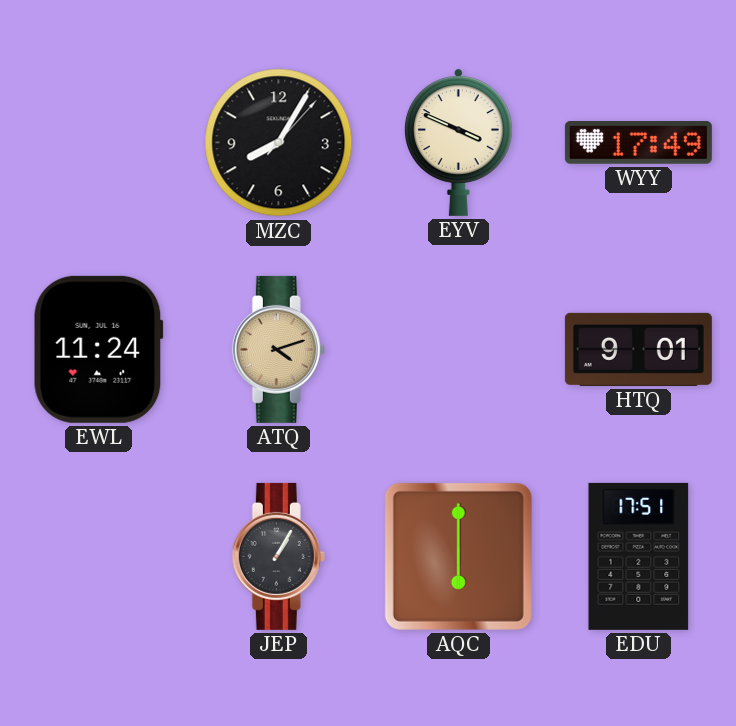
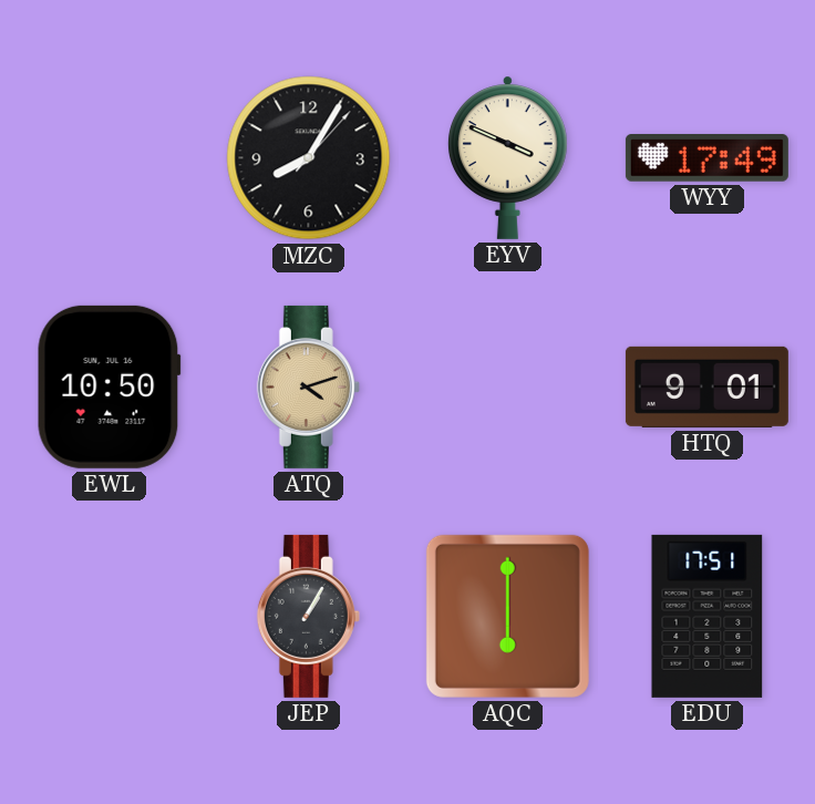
EWL: 11:24 -> 10:50 (109, 386)
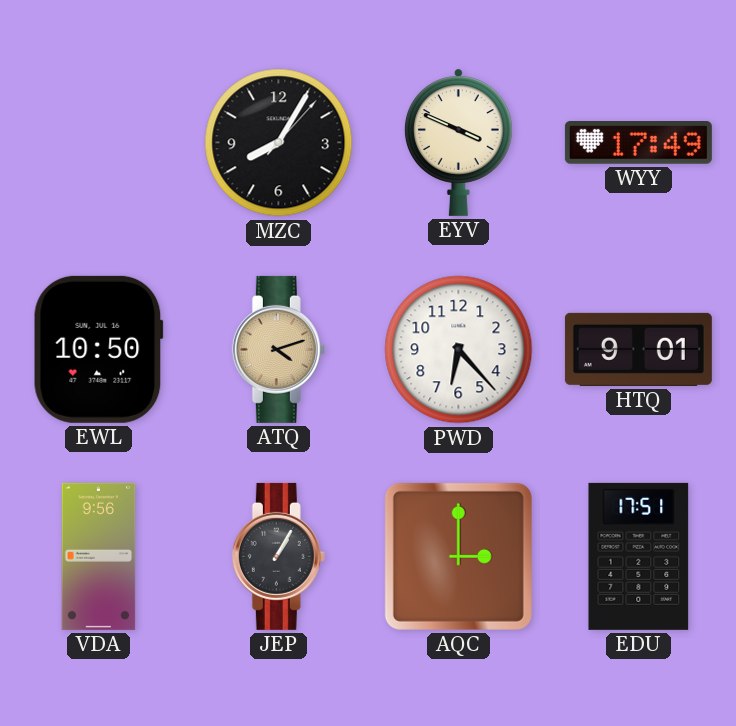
PWD: none -> 6:23 (459, 350)
VDA: none -> 9:56 (99, 556)
AQC: 6:00 -> 3:00 (458, 556)
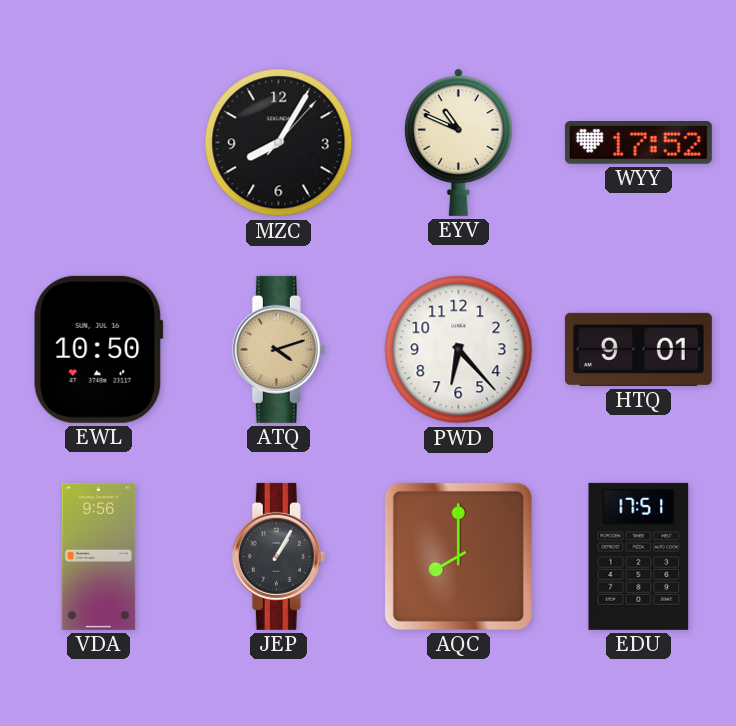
EYV: 3:49 -> 10:49 (458, 142)
WYY: 17:49 -> 17:52 (638, 143)
AQC: 3:00 -> 8:00 (458, 556)
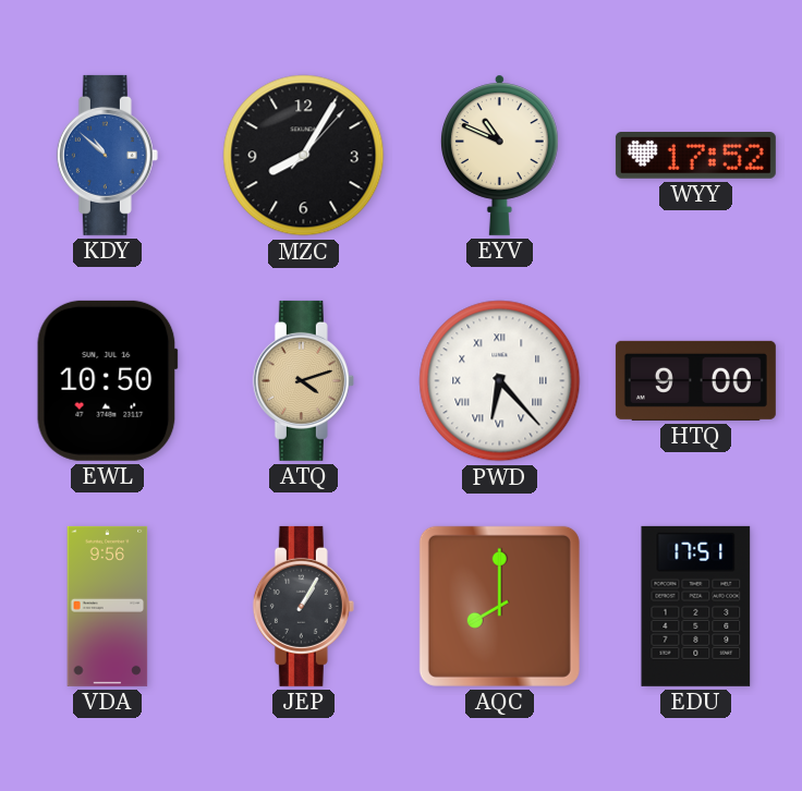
KDY: none -> 10:52 (107, 155)
PWD numerals: Arabic -> Roman (500, 381)
HTQ: 9:01 -> 9:00 (695, 380)
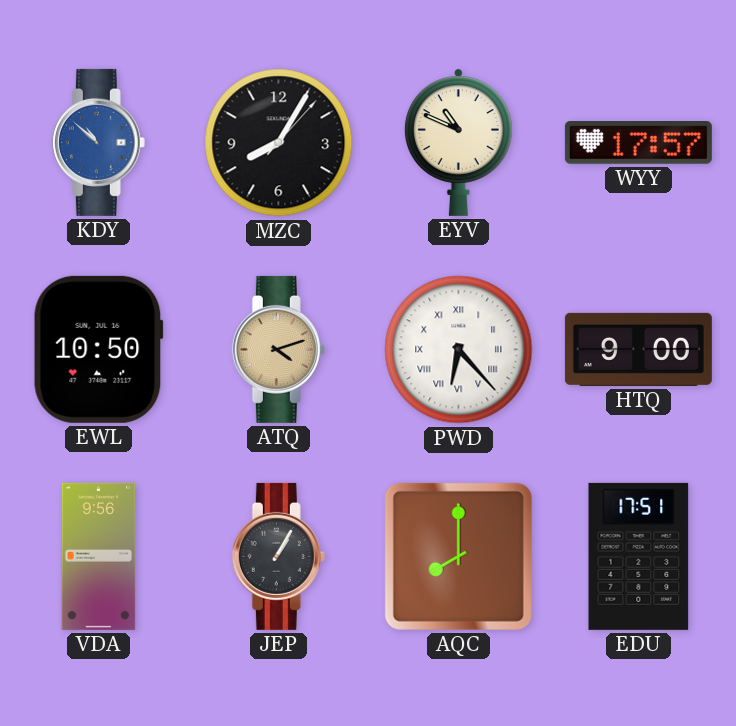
WYY: 17:52 -> 17:57 (638, 143)
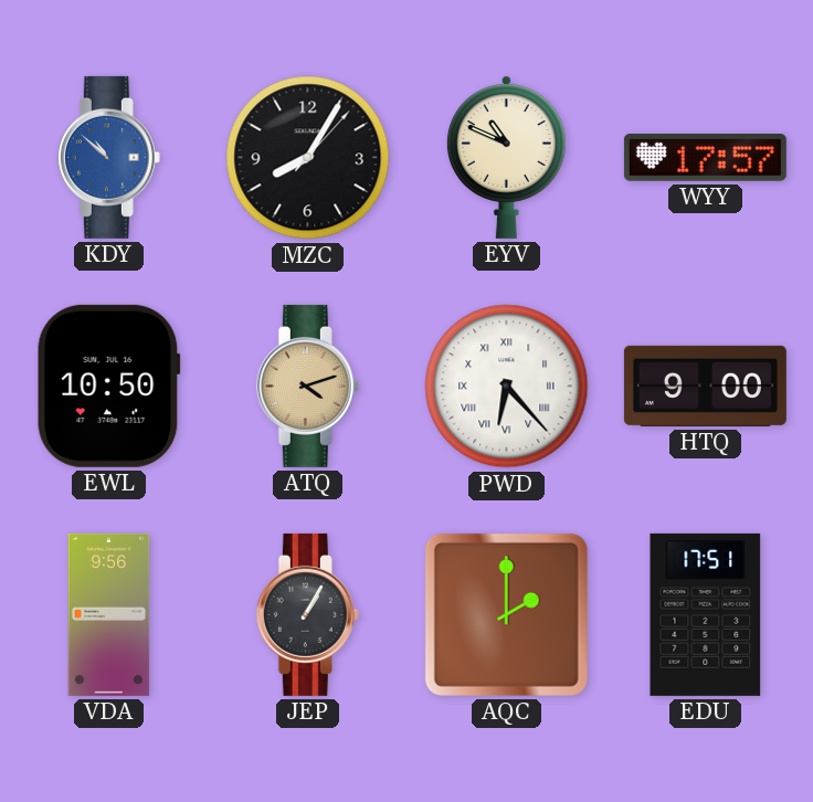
AQC: 8:00 -> 2:00 (506, 614)
